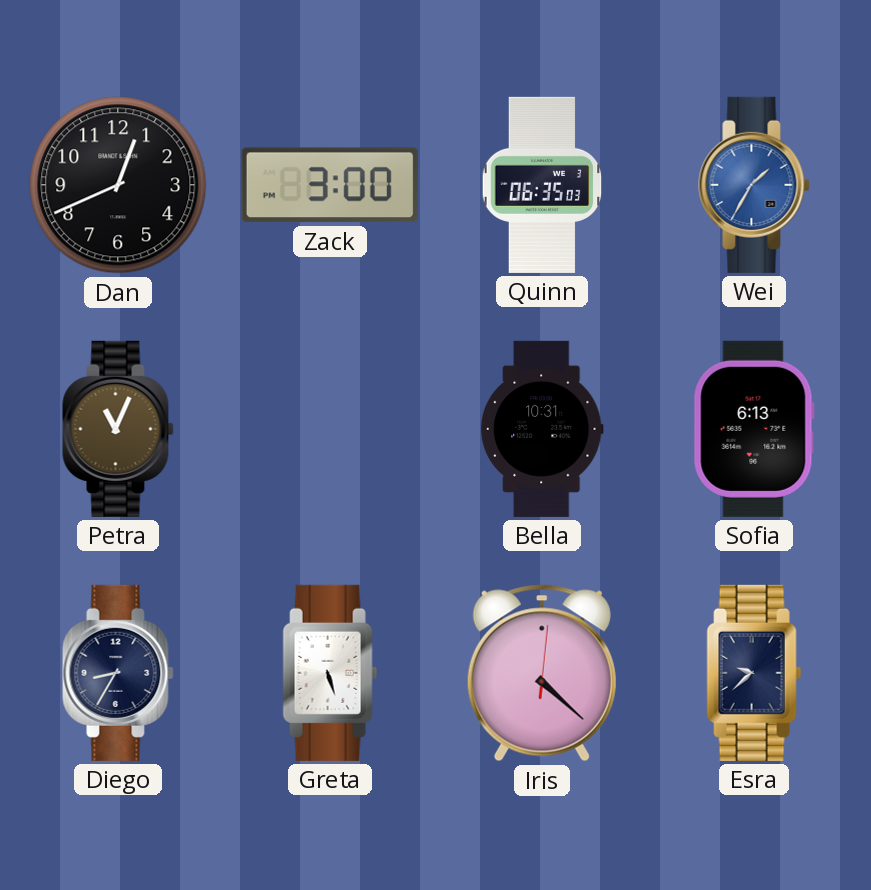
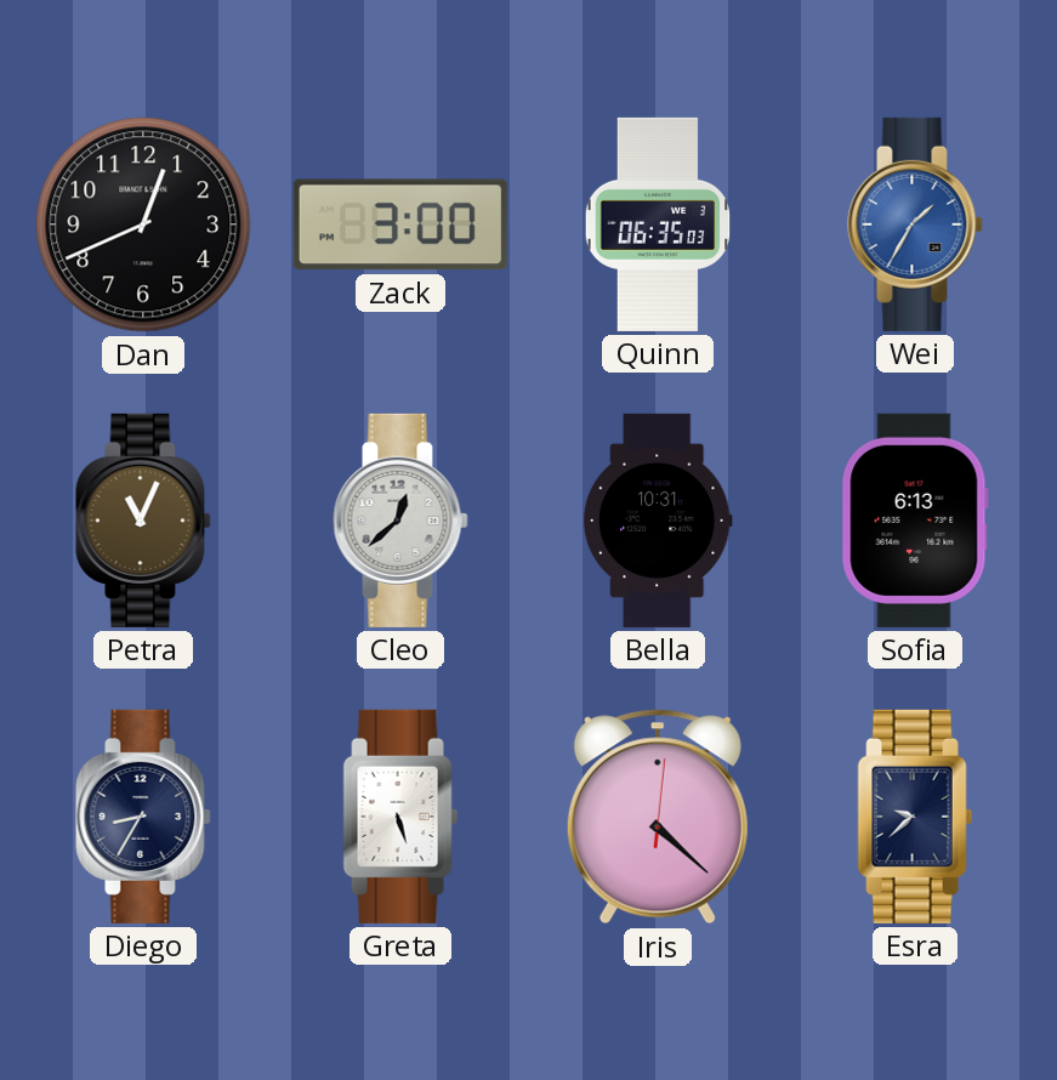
Cleo: none -> 12:38 (400, 521)
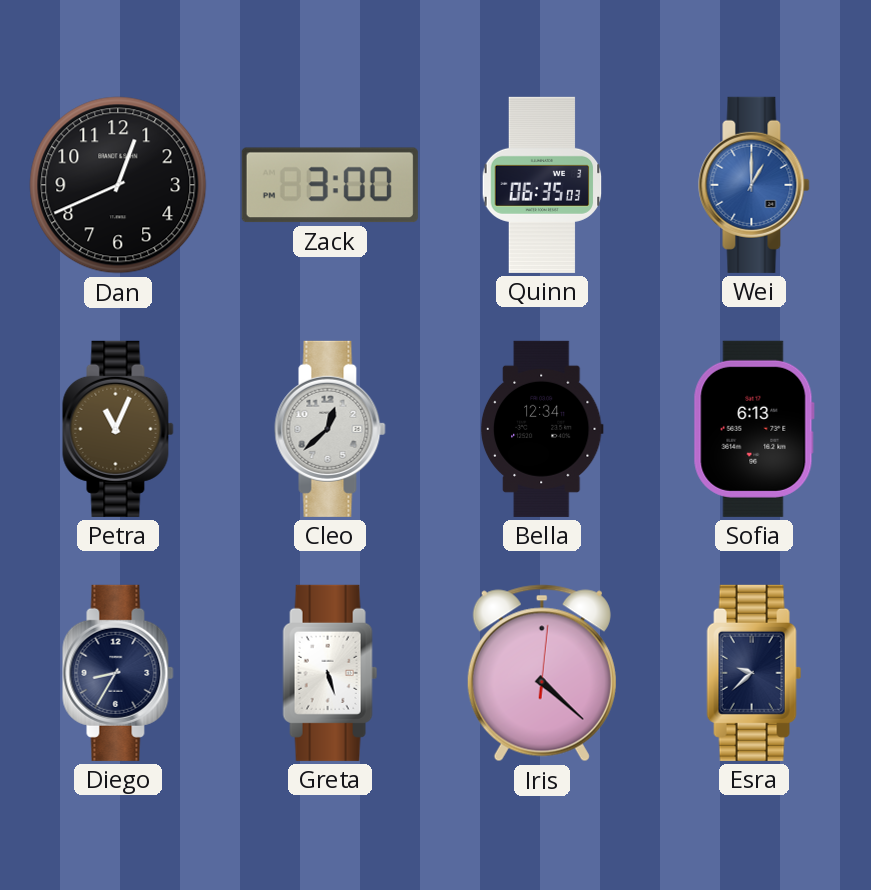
Wei: 1:35 -> 1:00 (754, 185)
Bella: 10:31 -> 12:34 (542, 429)
